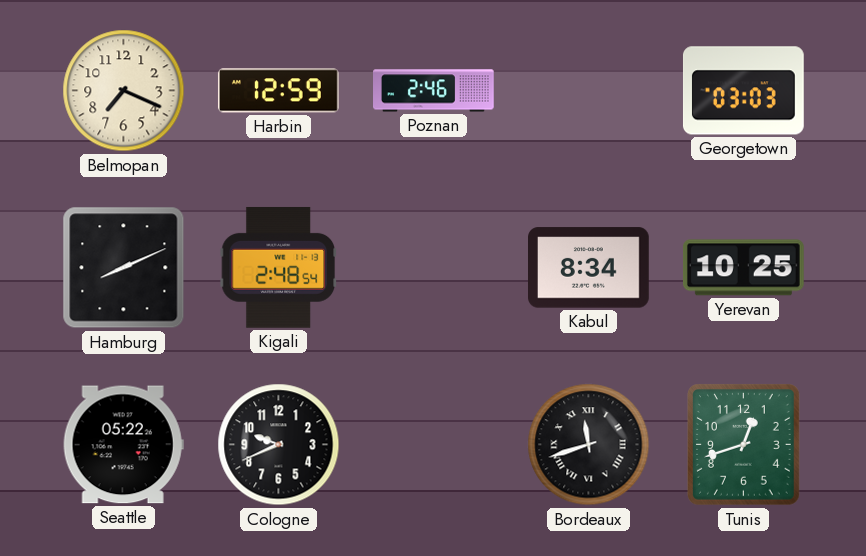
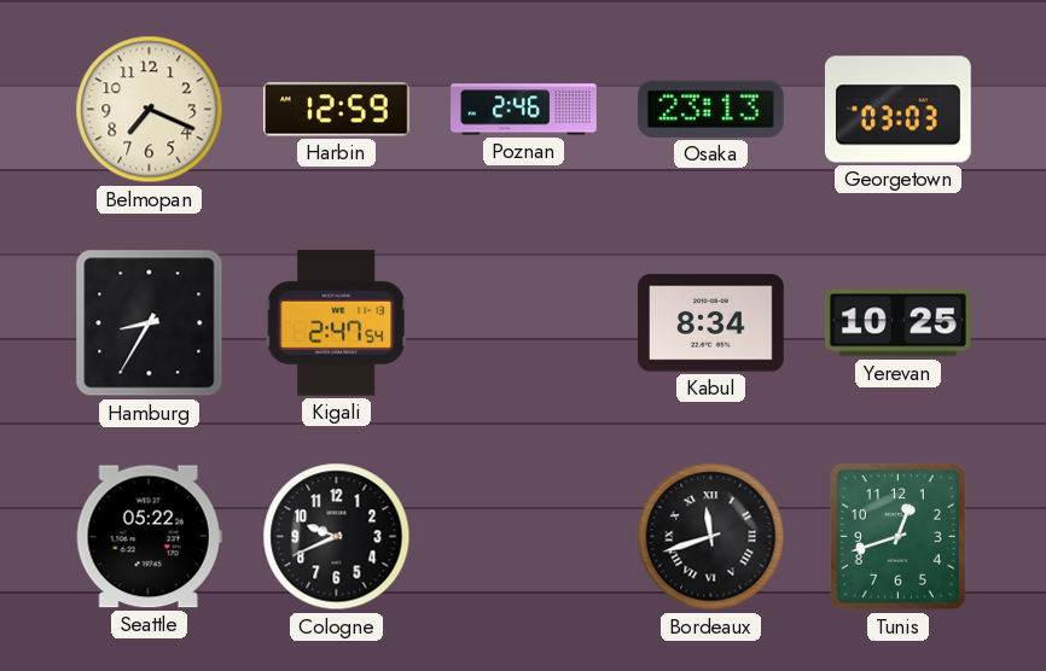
Osaka: none -> 23:13 (710, 109)
Hamburg: 8:11 -> 8:35 (150, 323)
Kigali: 2:48 -> 2:47 (336, 322)
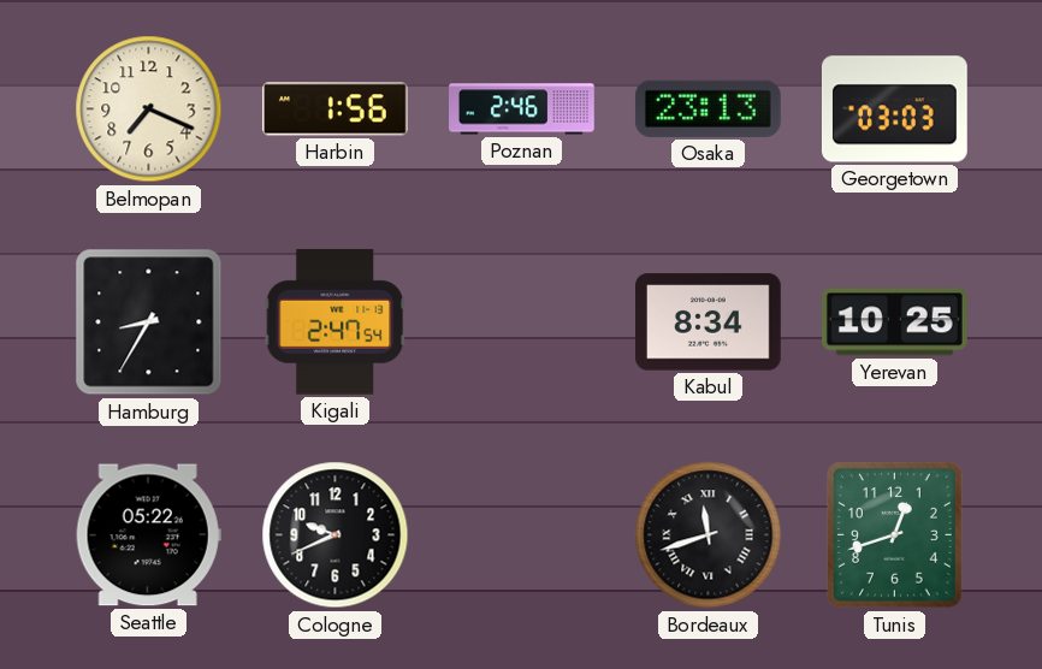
Harbin: 12:59 -> 1:56 (334, 109)
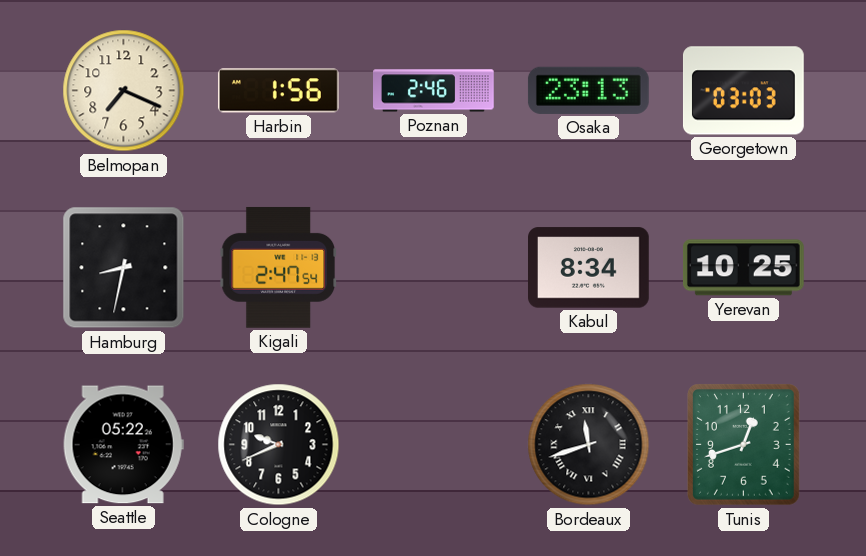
Hamburg: 8:35 -> 8:32 (124, 268)
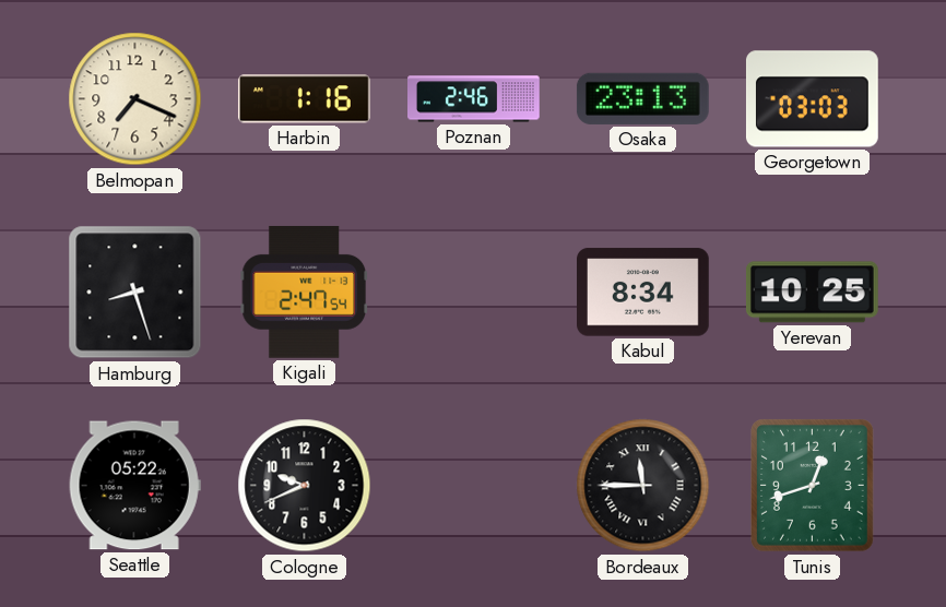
Harbin: 1:56 -> 1:16 (304, 99)
Hamburg: 8:32 -> 8:27 (135, 293)
Bordeaux: 11:42 -> 11:45 (643, 486)
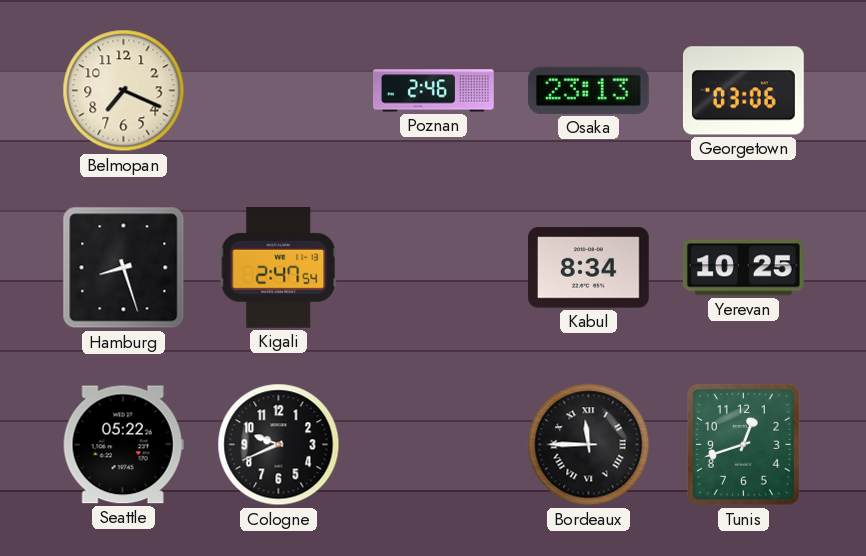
Harbin: 1:16 -> none (304, 99)
Georgetown: 03:03 -> 03:06 (743, 91)
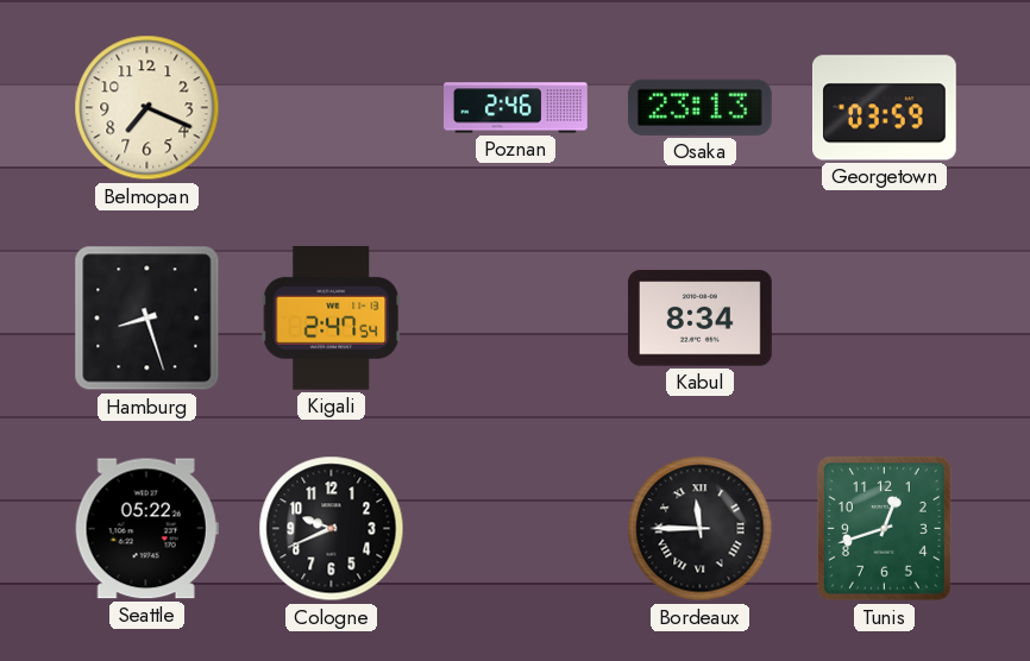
Georgetown: 03:06 -> 03:59 (884, 108)
Yerevan: 10:25 -> none (743, 268)
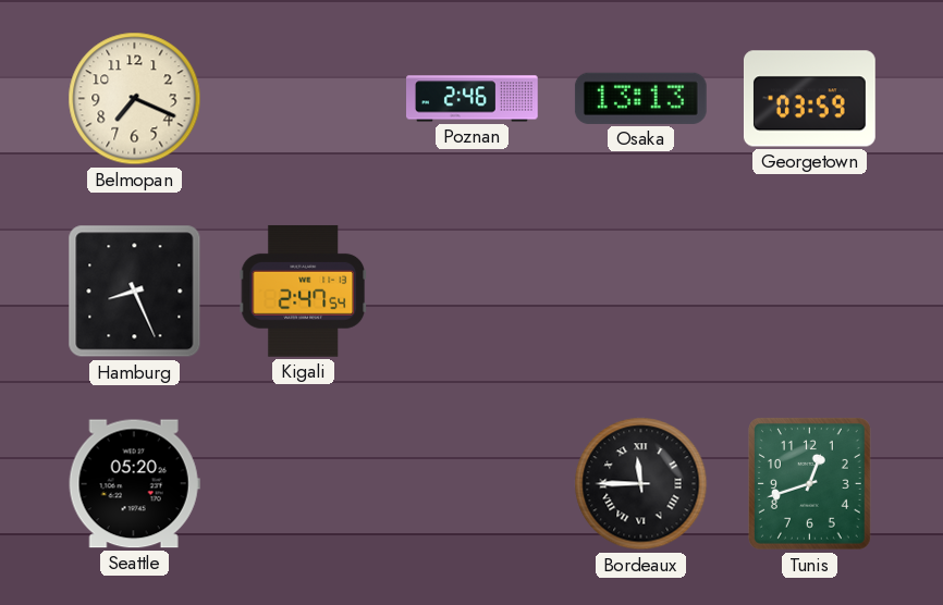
Osaka: 23:13 -> 13:13 (640, 98)
Hamburg: 8:27 -> 8:26 (135, 292)
Kabul: 8:34 -> none (701, 319)
Seattle: 05:22 -> 05:20 (134, 484)
Cologne: 9:41 -> none (332, 529)
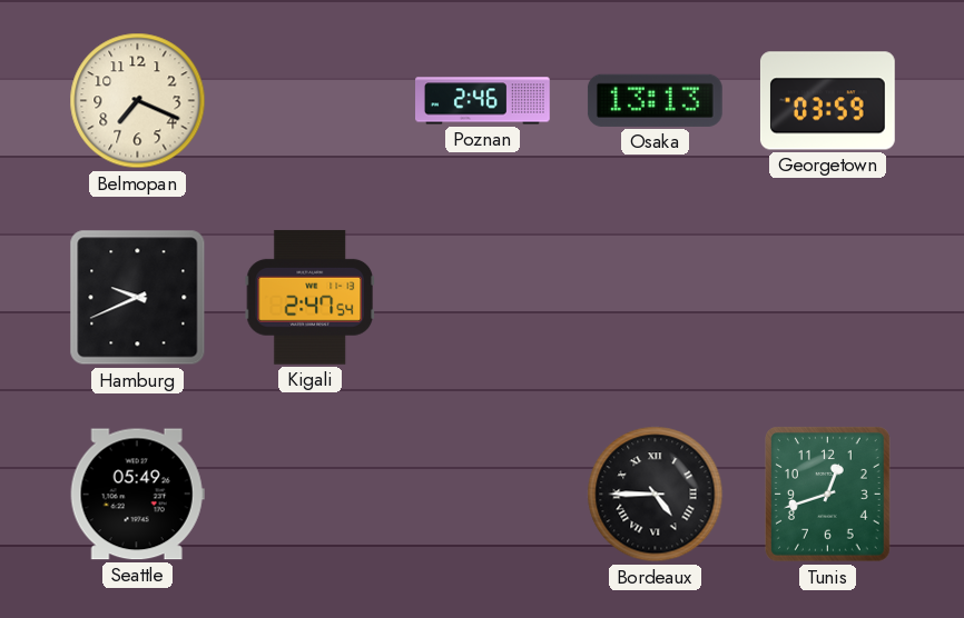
Hamburg: 8:26 -> 9:41 (138, 298)
Seattle: 05:20 -> 05:49 (137, 495)
Bordeaux: 11:45 -> 4:45 (656, 495)
